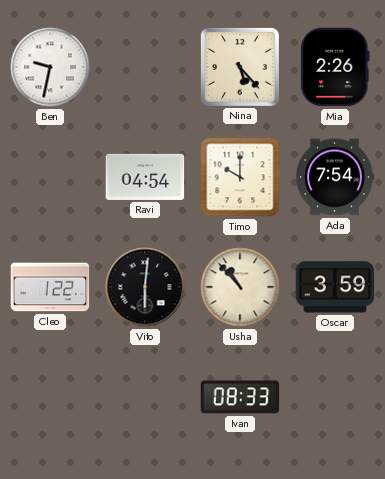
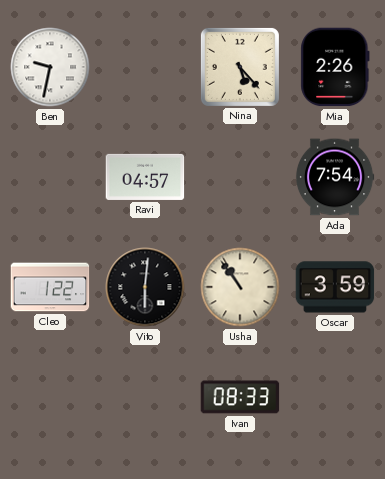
Ravi: 04:54 -> 04:57 (145, 177)
Timo: 10:00 -> none (240, 177)
Usha: 10:53 -> 10:54 (240, 287)
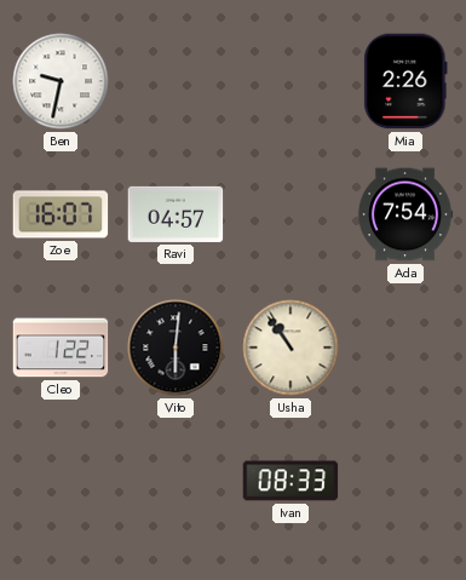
Nina: 5:23 -> none (240, 67)
Zoe: none -> 16:07 (61, 214)
Oscar: 3:59 -> none (335, 287)
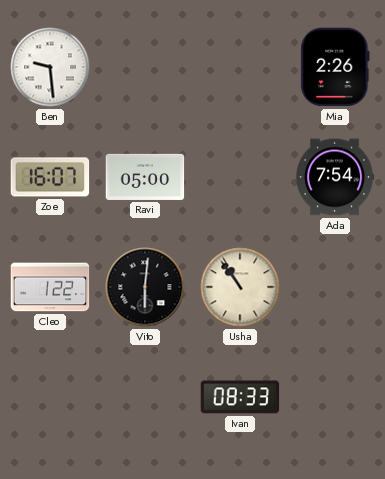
Ben: 9:32 -> 9:29 (50, 67)
Ravi: 04:57 -> 05:00 (145, 177)
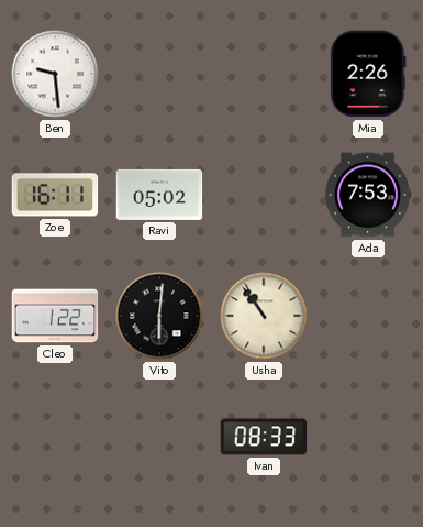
Zoe: 16:07 -> 16:11 (55, 195)
Ravi: 05:00 -> 05:02 (159, 195)
Ada: 7:54 -> 7:53 (368, 195)
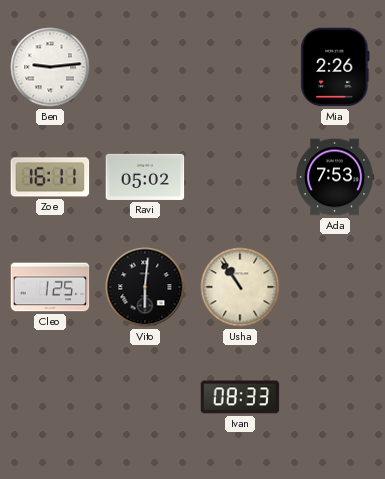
Ben: 9:29 -> 9:14 (50, 67)
Cleo: 1:22 -> 1:25 (50, 287)
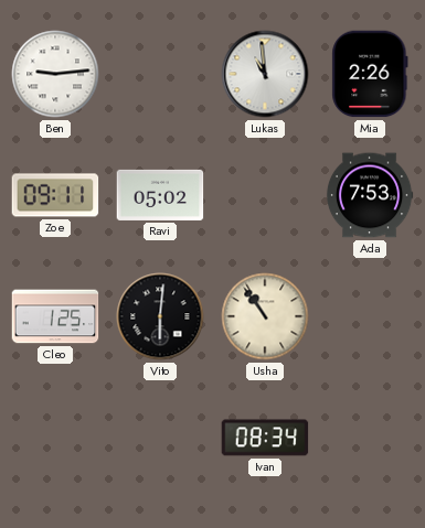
Lukas: none -> 10:59 (265, 74)
Zoe: 16:11 -> 09:11 (55, 195)
Ivan: 08:33 -> 08:34 (265, 438)
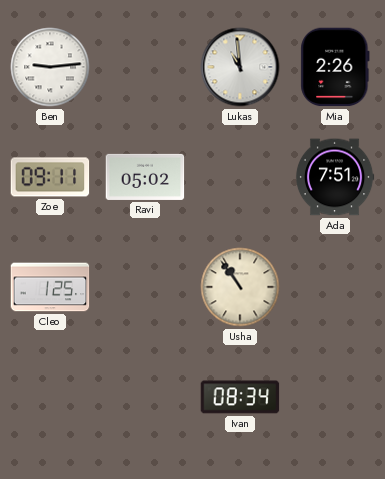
Ada: 7:53 -> 7:51 (335, 177)
Vito: 6:01 -> none (160, 316)
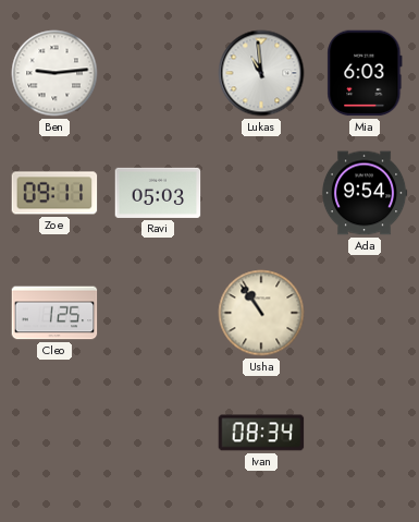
Mia: 2:26 -> 6:03 (365, 73)
Ravi: 05:02 -> 05:03 (158, 193)
Ada: 7:51 -> 9:54 (365, 193)
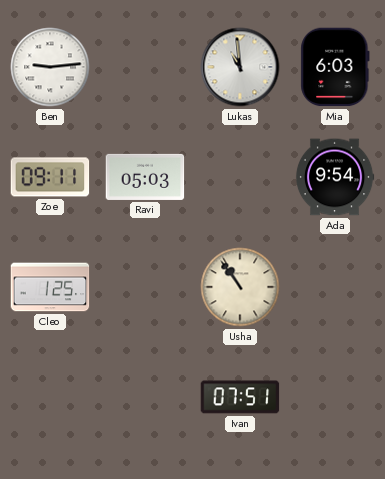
Ivan: 08:34 -> 07:51 (240, 397)
